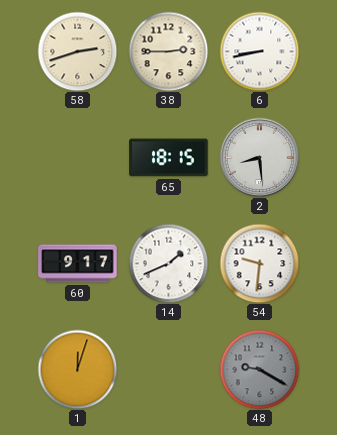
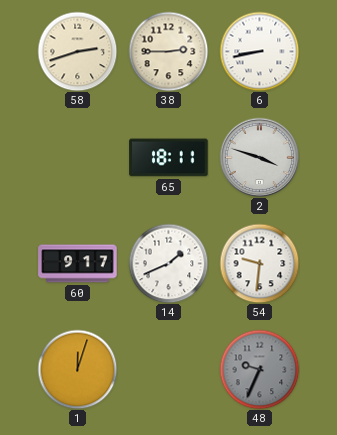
65: 18:15 -> 18:11 (169, 158)
2: 8:29 -> 3:48 (259, 157)
48: 9:20 -> 9:34 (259, 369)
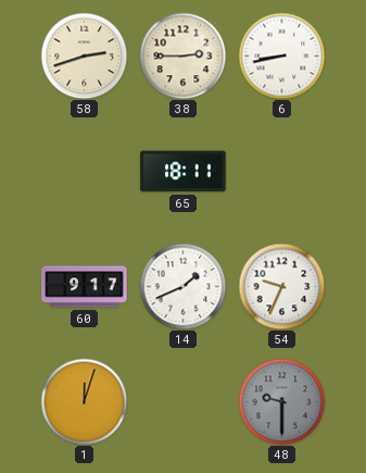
2: 3:48 -> none (259, 157)
54: 9:31 -> 9:34 (281, 286)
48: 9:34 -> 9:30 (281, 401)
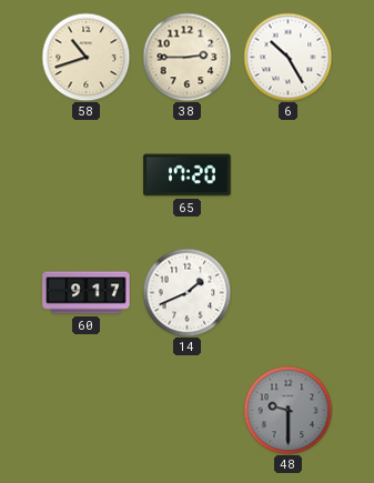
58: 2:42 -> 10:42 (85, 57)
6: 8:43 -> 10:25 (287, 57)
65: 18:11 -> 17:20 (188, 175)
54: 9:34 -> none (281, 286)
1: 12:03 -> none (84, 401)
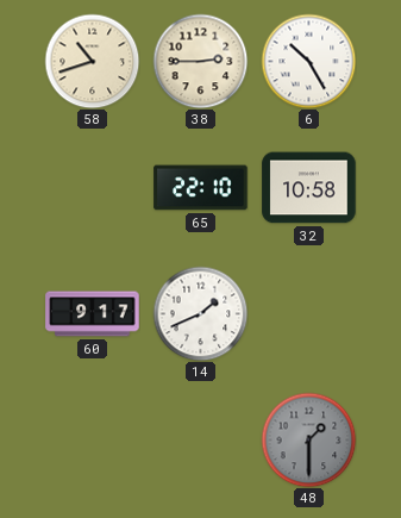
65: 17:20 -> 22:10 (201, 188)
32: none -> 10:58 (309, 188)
48: 9:30 -> 1:30 (308, 439)
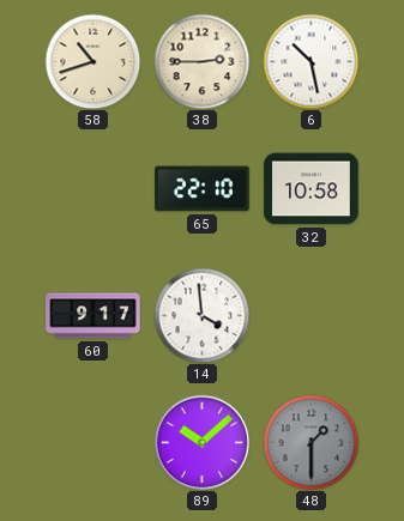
6: 10:25 -> 10:28 (310, 61)
14: 1:41 -> 3:59 (201, 315)
89: none -> 10:08 (201, 442)
